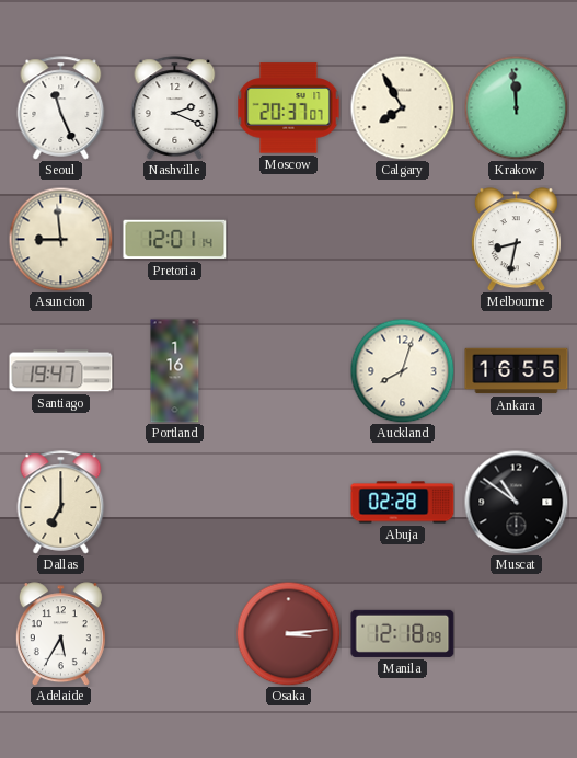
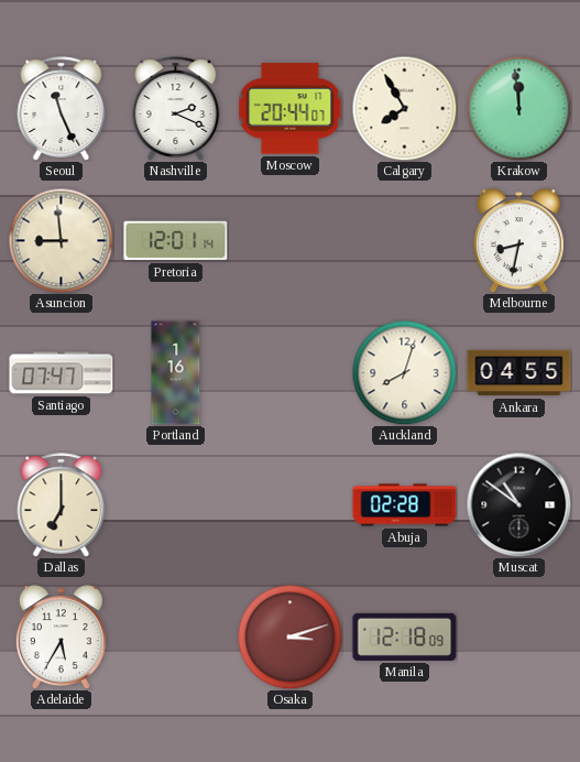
Moscow: 20:37 -> 20:44 (291, 109)
Santiago: 19:47 -> 07:47 (62, 373)
Ankara: 16:55 -> 04:55 (519, 373)
Osaka: 3:14 -> 3:12 (289, 636)
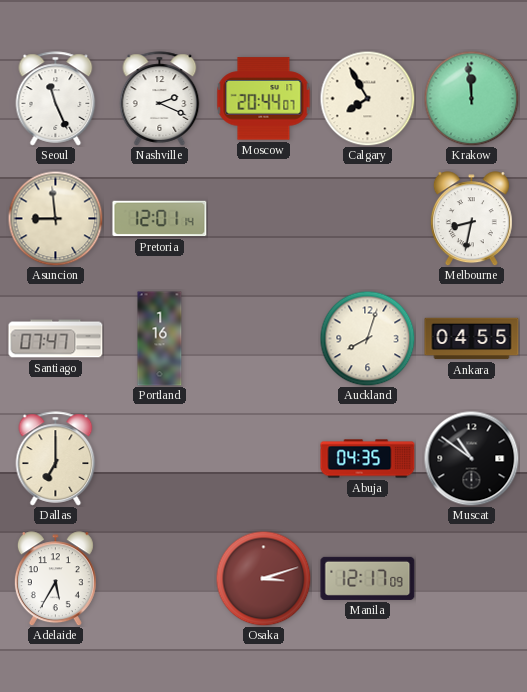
Abuja: 02:28 -> 04:35 (368, 459)
Manila: 12:18 -> 12:17 (368, 578)
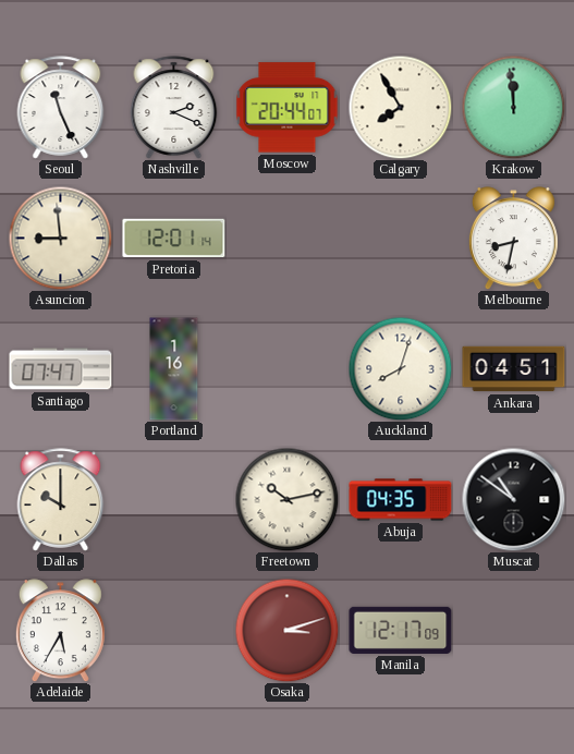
Ankara: 04:55 -> 04:51 (514, 369)
Dallas: 7:00 -> 10:00 (61, 500)
Freetown: none -> 10:13 (286, 499)
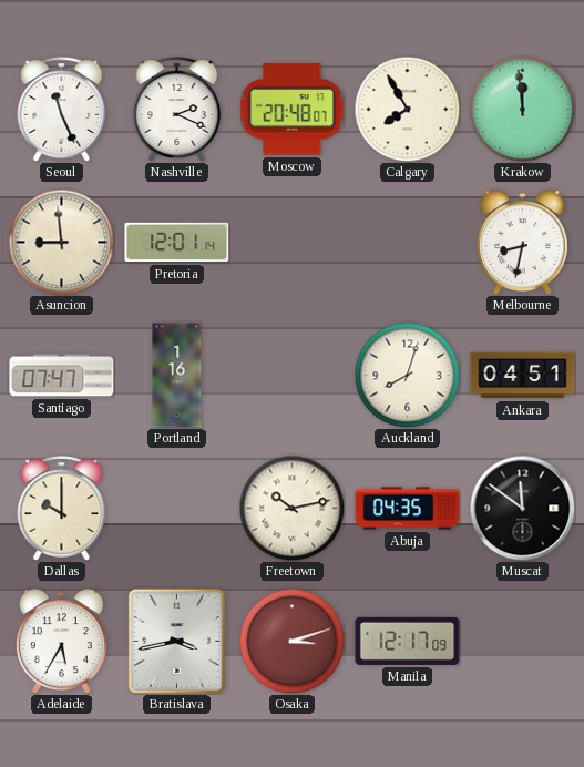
Moscow: 20:44 -> 20:48 (293, 110)
Muscat: 10:51 -> 11:51 (522, 508)
Bratislava: none -> 3:43 (176, 641)
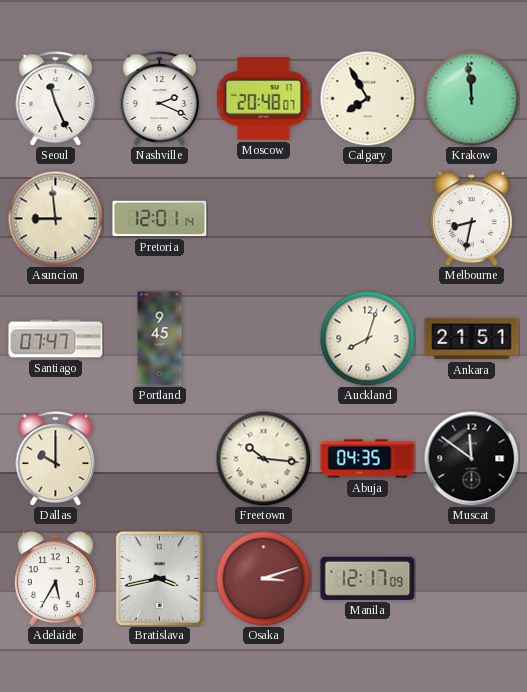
Portland: 1:16 -> 9:45 (160, 339)
Ankara: 04:51 -> 21:51 (472, 339)
Freetown: 10:13 -> 10:16 (263, 458)
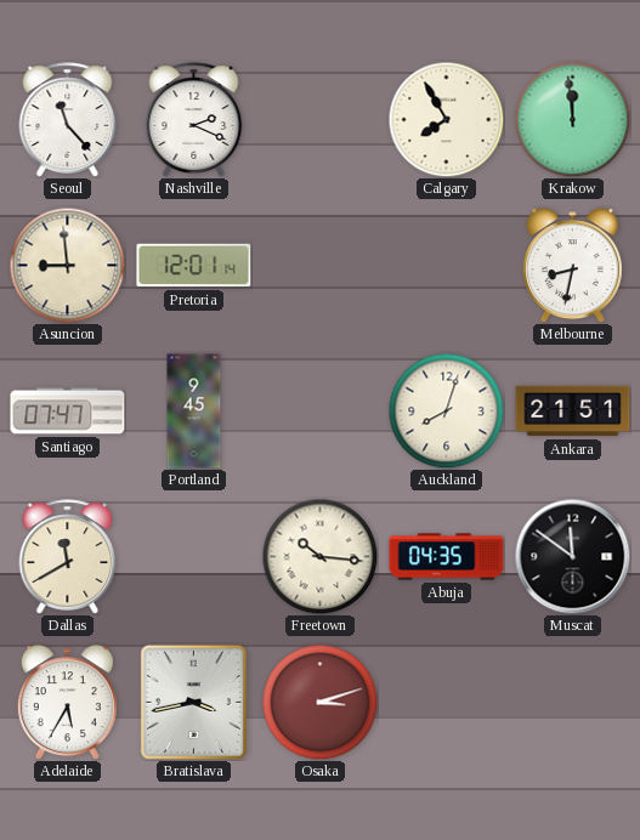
Seoul: 11:26 -> 11:23 (68, 120)
Moscow: 20:48 -> none (264, 99)
Dallas: 10:00 -> 11:40 (68, 557)
Manila: 12:17 -> none (368, 578)
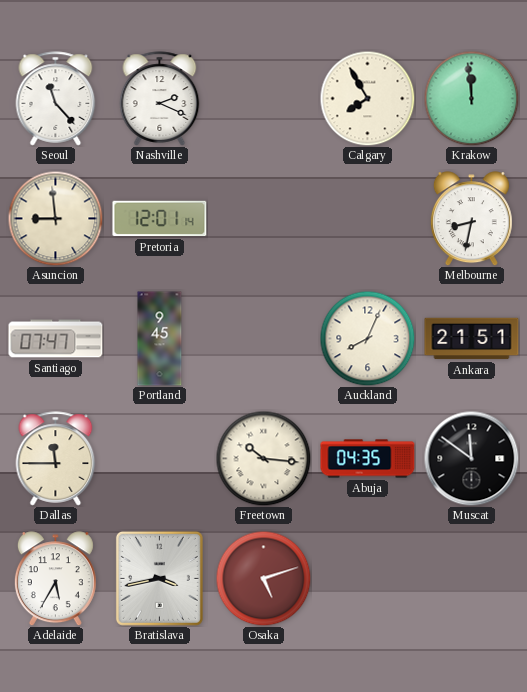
Auckland: 8:03 -> 8:04 (367, 338)
Dallas: 11:40 -> 11:45 (56, 459)
Osaka: 3:12 -> 5:12 (263, 578)
